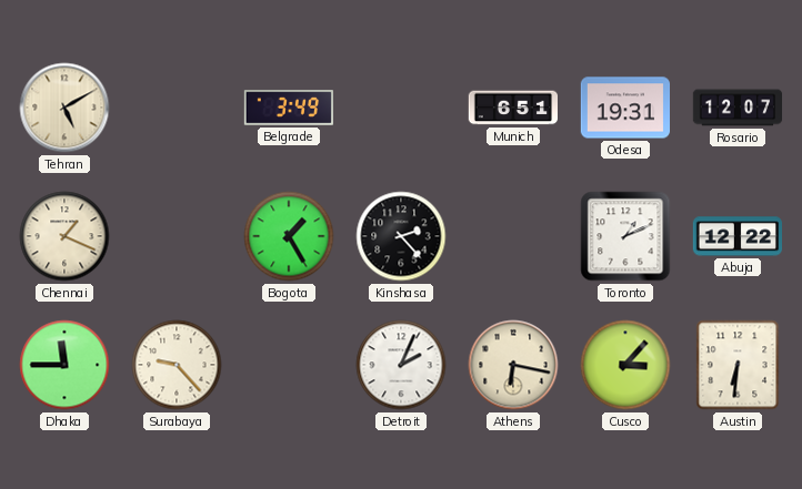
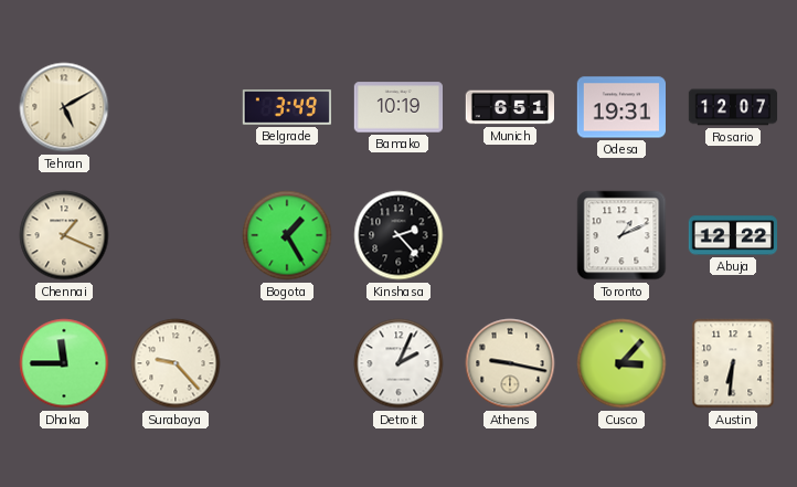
Bamako: none -> 10:19 (397, 107)
Athens: 6:17 -> 9:17 (510, 363)
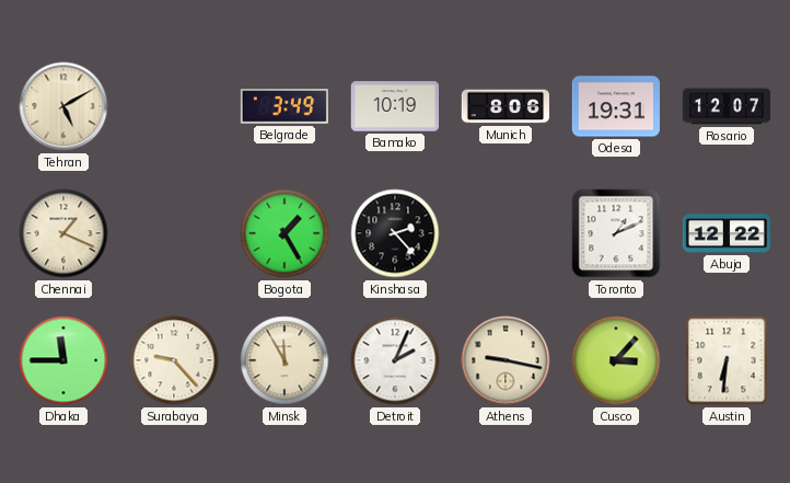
Munich: 6:51 -> 8:06 (504, 106)
Minsk: none -> 11:55 (284, 360)
